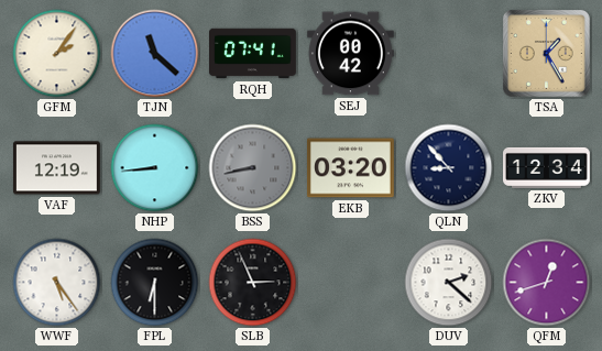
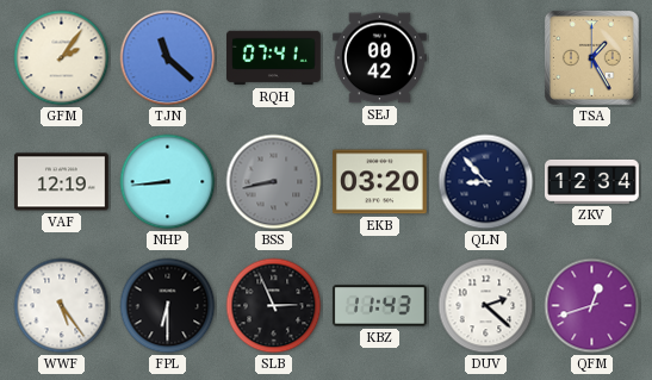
KBZ: none -> 11:43 (379, 306)
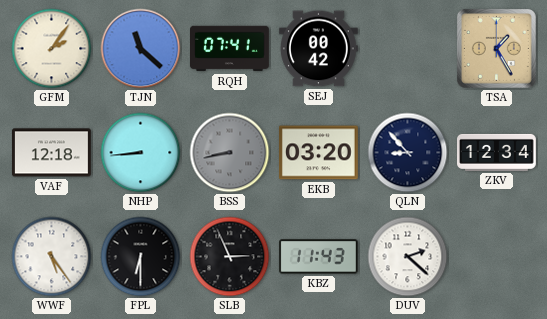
VAF: 12:19 -> 12:18 (51, 153)
QFM: 12:42 -> none (592, 306)
